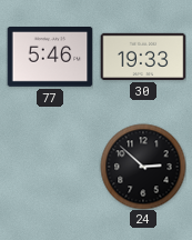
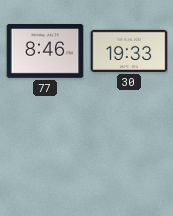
77: 5:46 -> 8:46 (45, 51)
24: 2:52 -> none (143, 167)
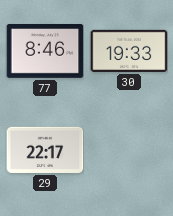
29: none -> 22:17 (45, 150)
